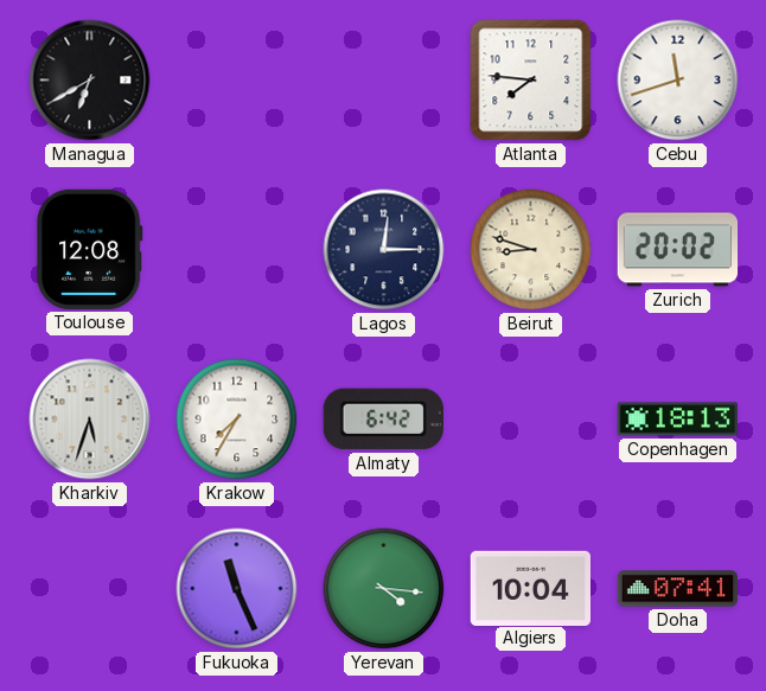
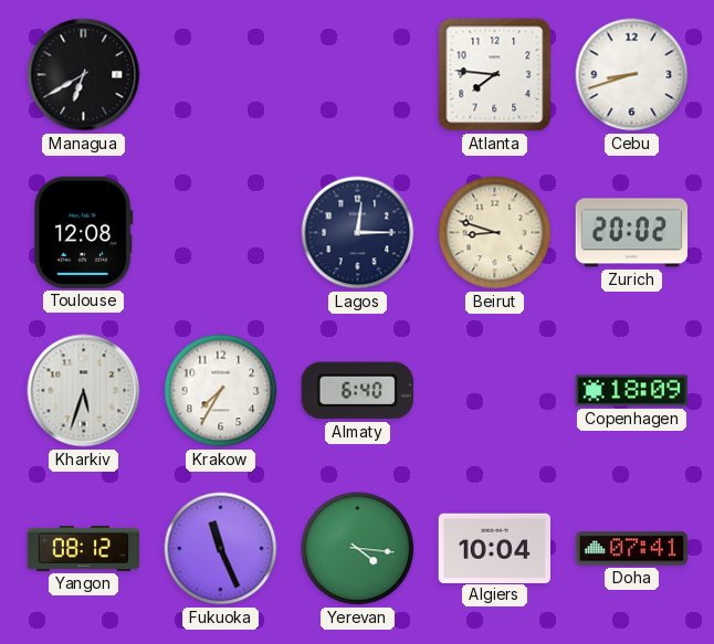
Cebu: 11:42 -> 8:42 (632, 75)
Almaty: 6:42 -> 6:40 (357, 391)
Copenhagen: 18:13 -> 18:09 (631, 391)
Yangon: none -> 08:12 (84, 548)
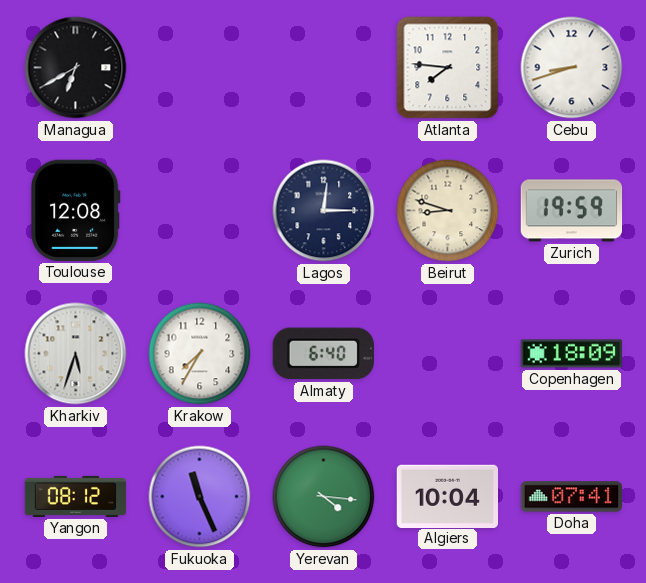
Zurich: 20:02 -> 19:59 (572, 211)
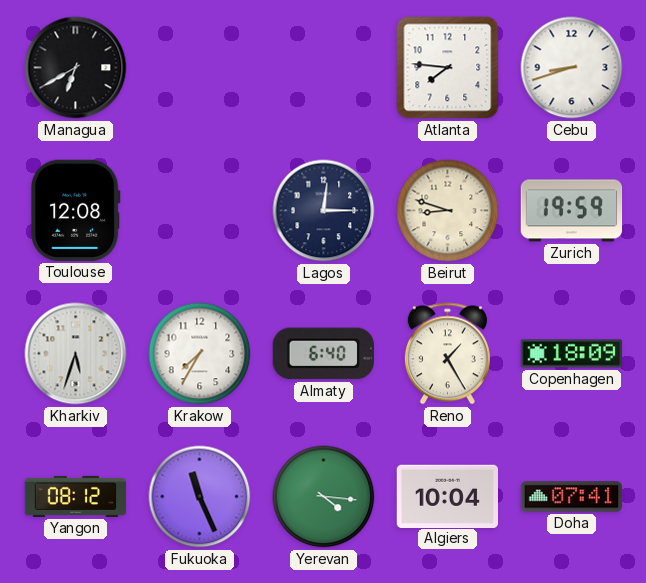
Reno: none -> 1:25 (447, 354)
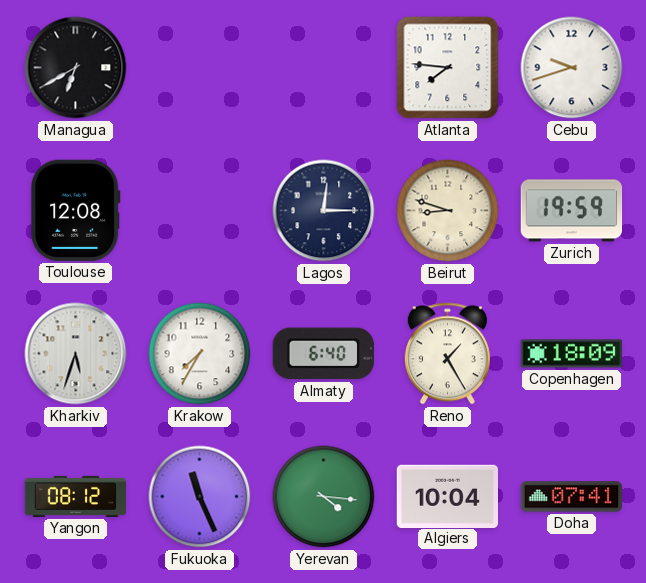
Cebu: 8:42 -> 9:42 (572, 68)
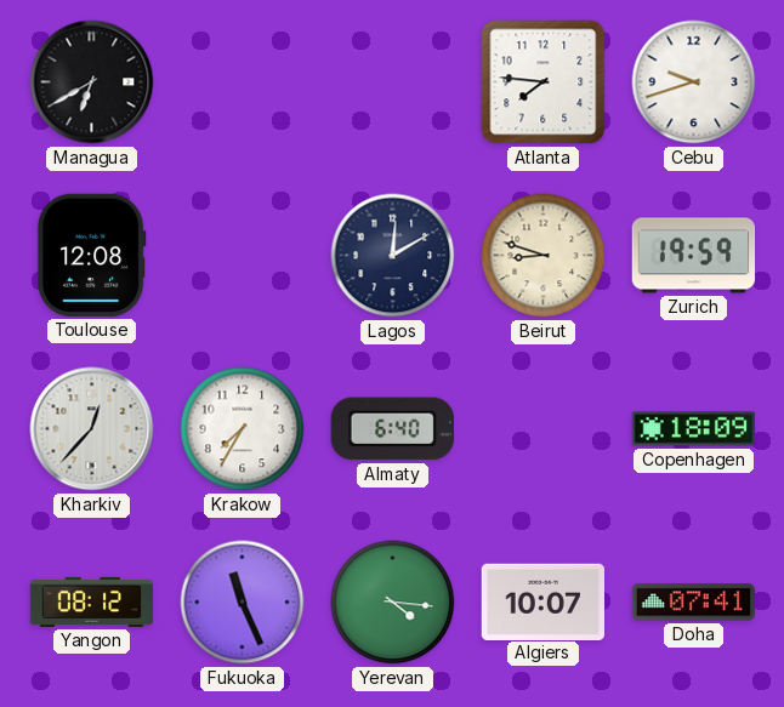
Lagos: 12:15 -> 12:10 (393, 256)
Kharkiv: 5:33 -> 12:37 (92, 429)
Reno: 1:25 -> none (447, 354)
Algiers: 10:04 -> 10:07 (542, 601)
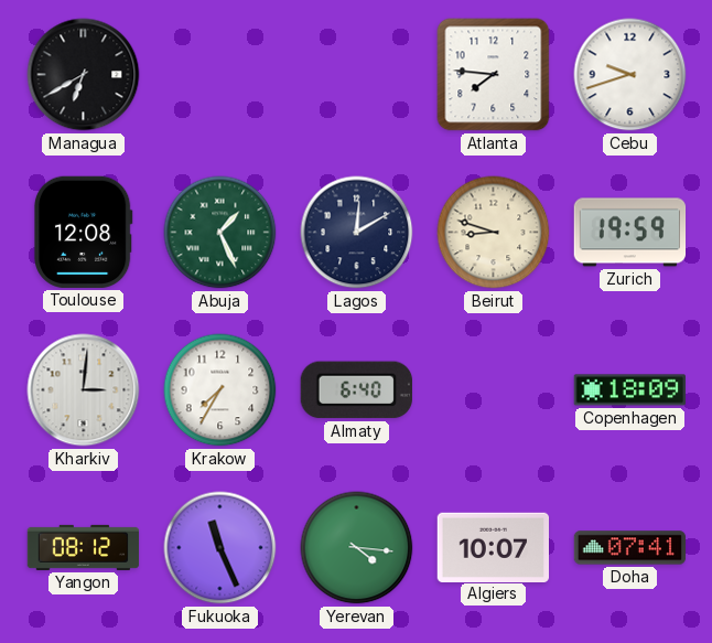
Abuja: none -> 1:26 (220, 233)
Kharkiv: 12:37 -> 3:01 (84, 390)
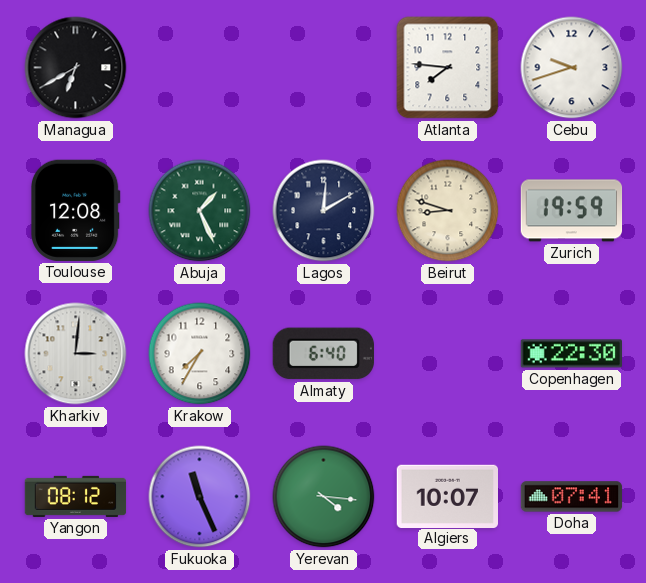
Copenhagen: 18:09 -> 22:30 (571, 354)
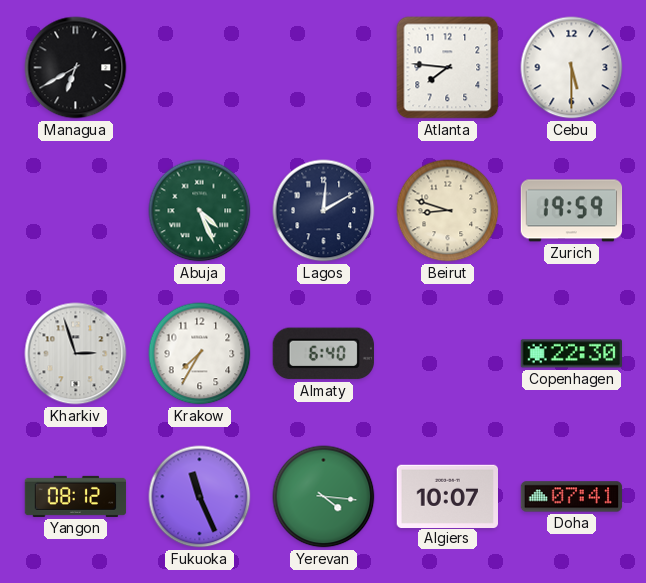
Cebu: 9:42 -> 5:30 (572, 68)
Toulouse: 12:08 -> none (75, 210)
Abuja: 1:26 -> 4:26 (200, 211)
Kharkiv: 3:01 -> 2:57 (76, 354)
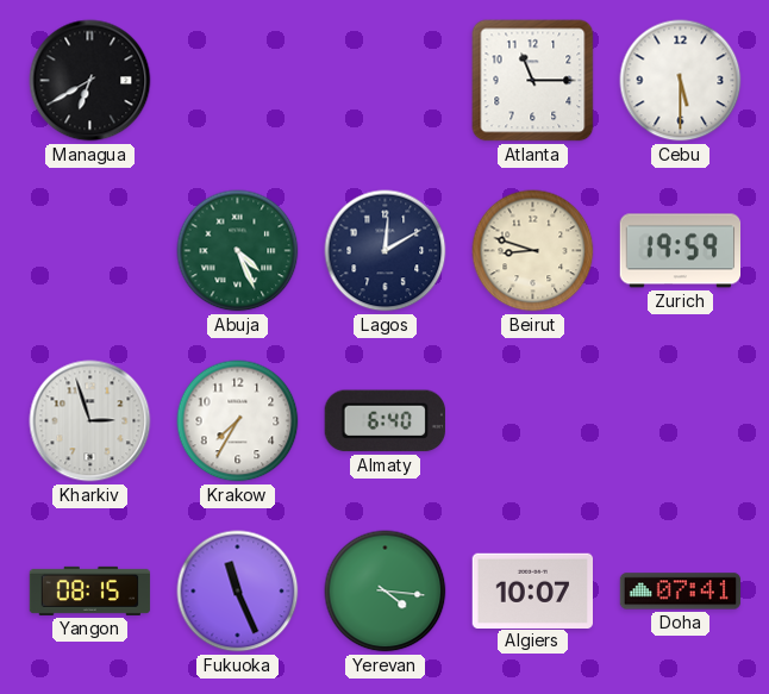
Atlanta: 7:46 -> 11:15 (533, 81)
Copenhagen: 22:30 -> none (571, 354)
Yangon: 08:12 -> 08:15 (90, 590)
